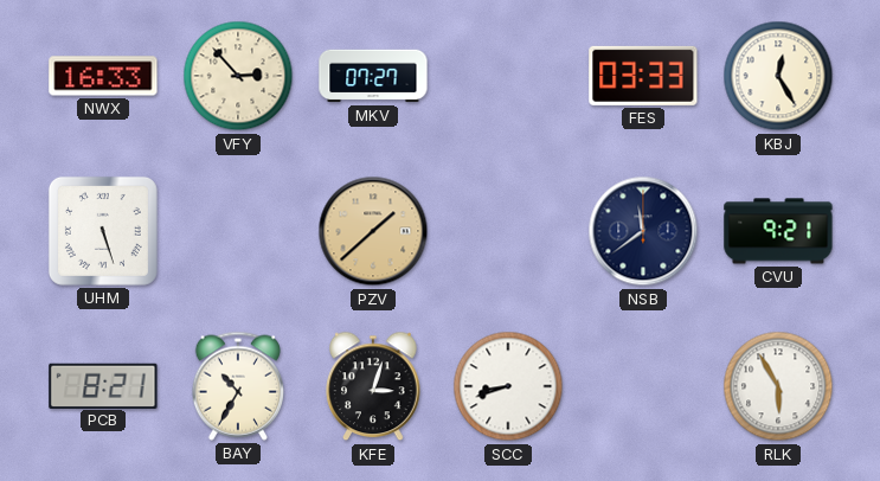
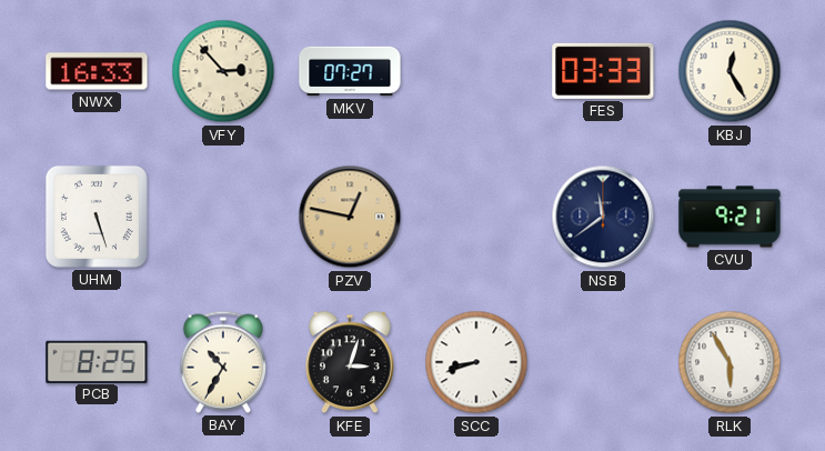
PZV: 1:38 -> 12:47 (350, 217)
PCB: 8:21 -> 8:25 (97, 361)
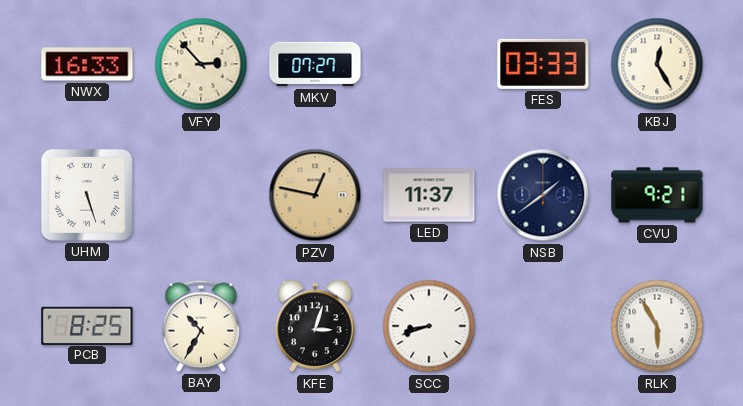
LED: none -> 11:37 (429, 195)
NSB: 11:39 -> 1:39 (543, 195)
